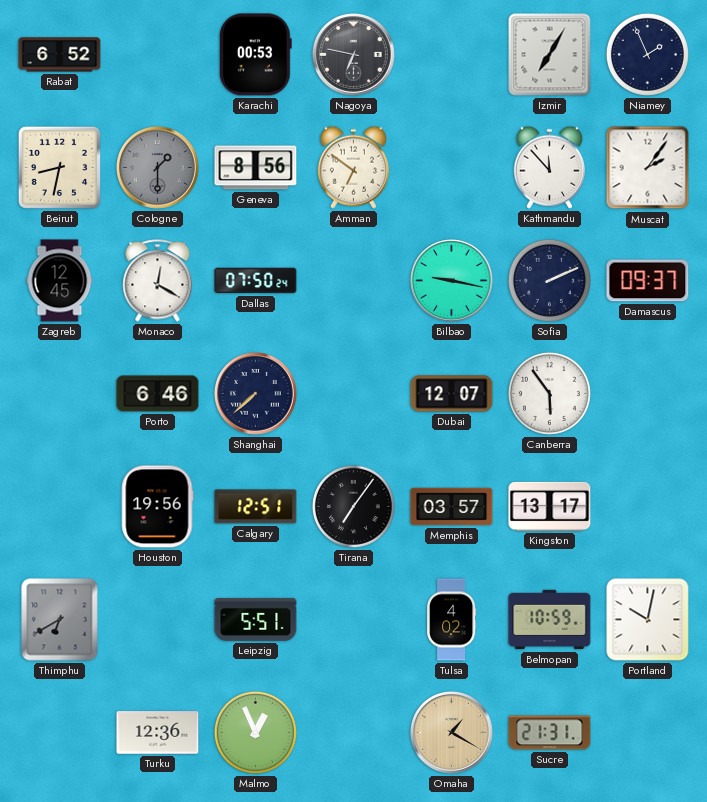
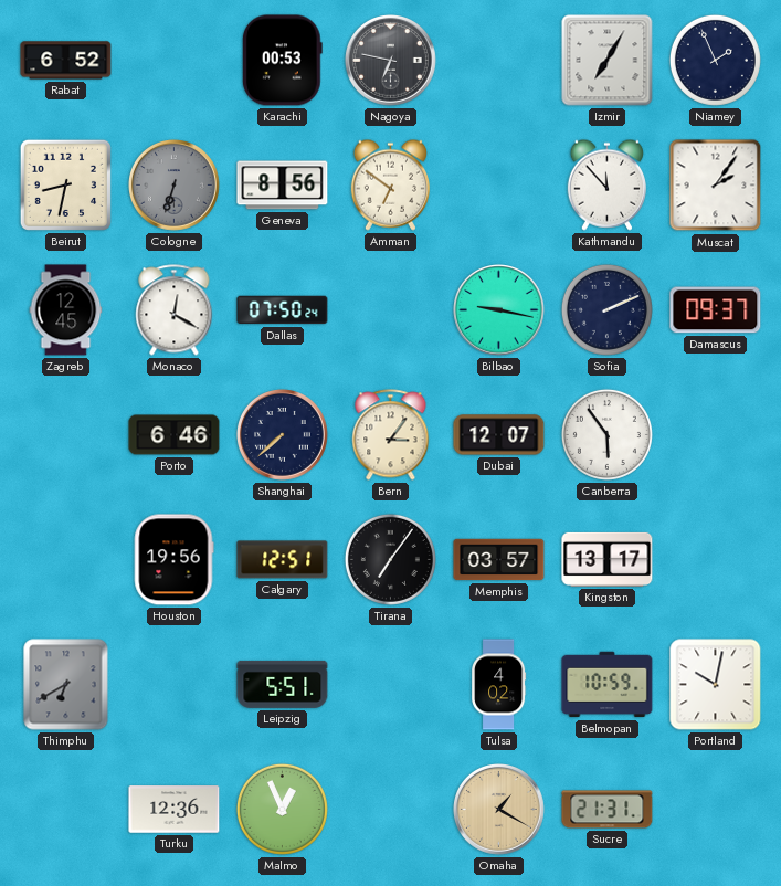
Cologne: 1:30 -> 6:33 (175, 186)
Bern: none -> 3:06 (391, 435)
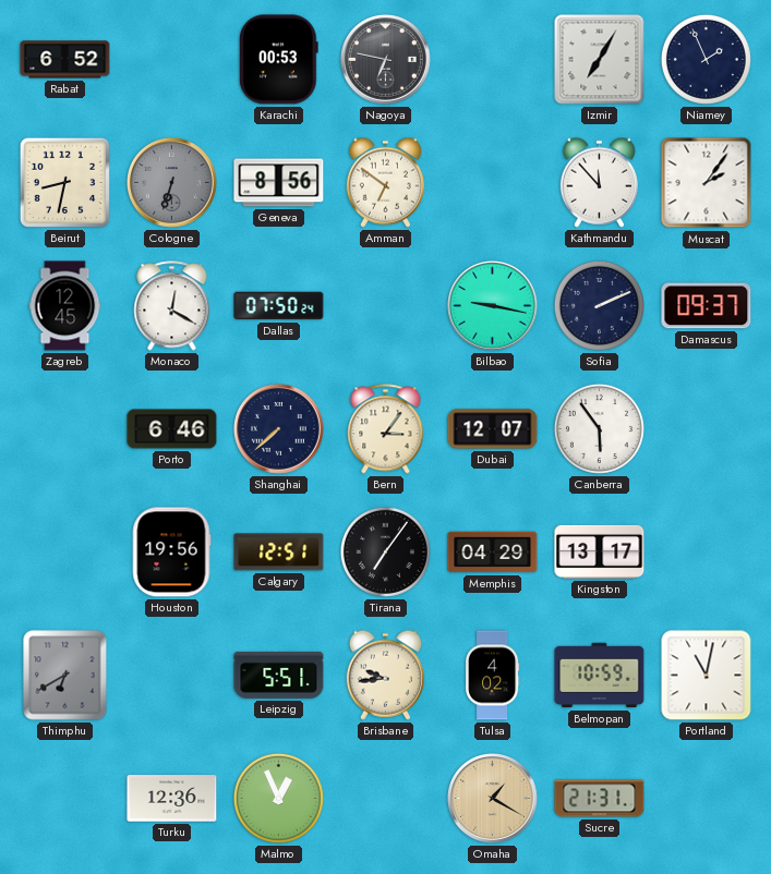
Memphis: 03:57 -> 04:29 (493, 553)
Brisbane: none -> 9:44 (385, 675)
Portland: 10:02 -> 11:02 (707, 676)
